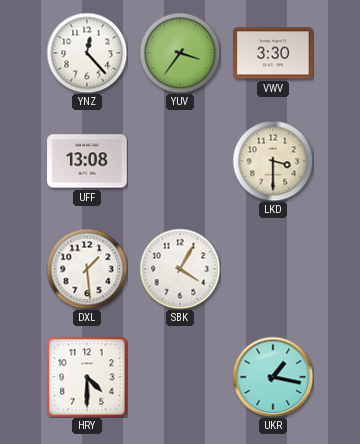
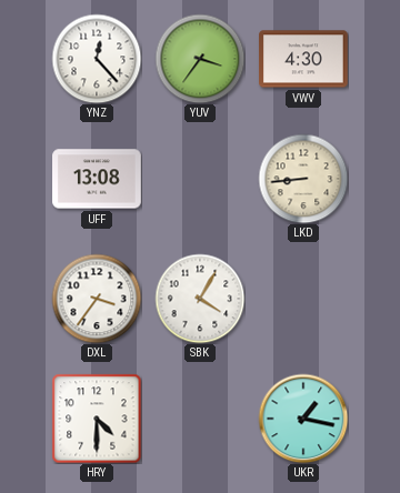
VWV: 3:30 -> 4:30 (304, 59)
LKD: 3:30 -> 8:44 (303, 179)
DXL: 1:29 -> 3:36 (97, 299)
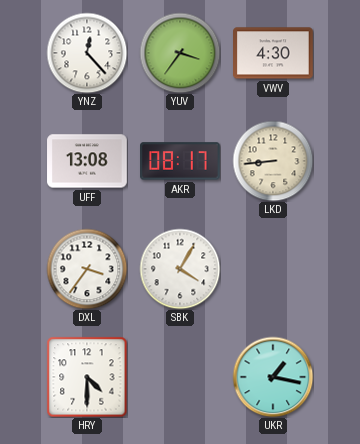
AKR: none -> 08:17 (181, 161)
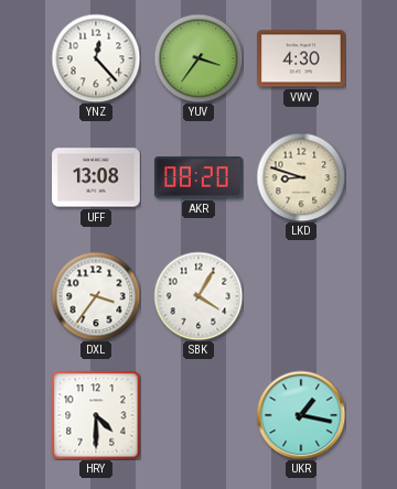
AKR: 08:17 -> 08:20 (200, 177)
LKD: 8:44 -> 8:48 (301, 177)
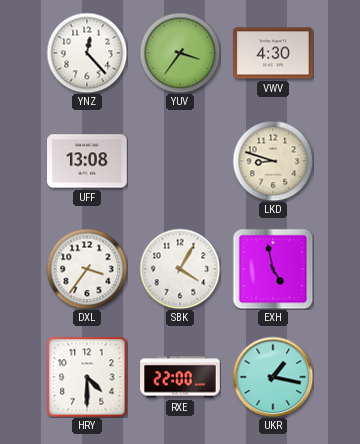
AKR: 08:20 -> none (200, 177)
EXH: none -> 4:58 (273, 269)
RXE: none -> 22:00 (180, 377)
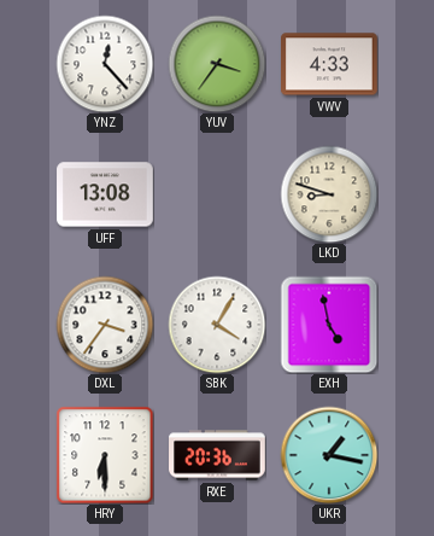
VWV: 4:30 -> 4:33 (330, 64)
HRY: 4:30 -> 6:30 (105, 455)
RXE: 22:00 -> 20:36 (217, 455)
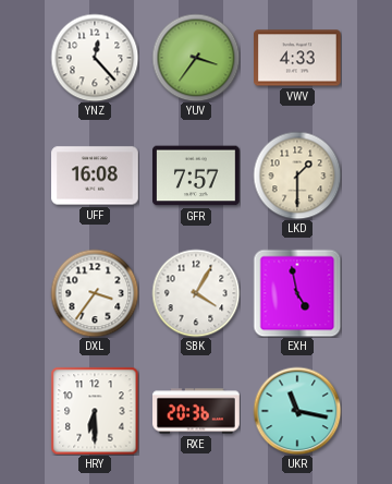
UFF: 13:08 -> 16:08 (95, 176)
GFR: none -> 7:57 (196, 176)
LKD: 8:48 -> 1:30 (297, 176)
UKR: 1:17 -> 11:17 (297, 411)
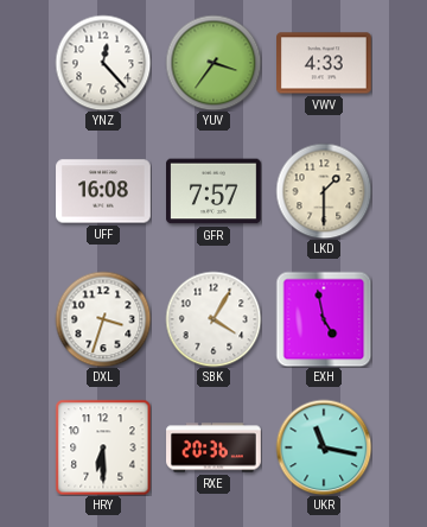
DXL: 3:36 -> 3:33 (103, 319)
